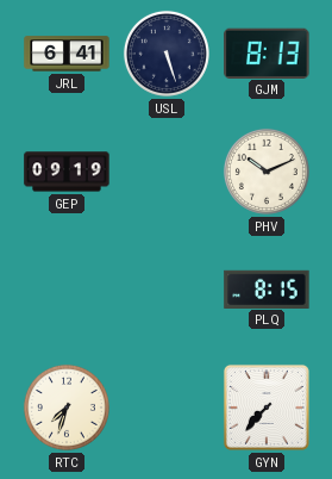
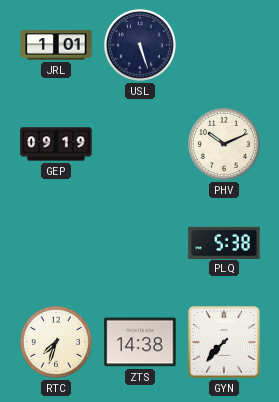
JRL: 6:41 -> 1:01 (56, 45)
GJM: 8:13 -> none (267, 52)
PLQ: 8:15 -> 5:38 (224, 242)
ZTS: none -> 14:38 (140, 342)
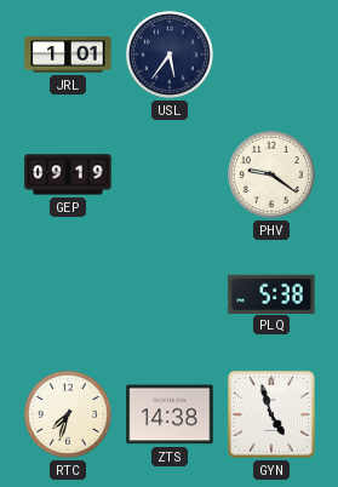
USL: 5:27 -> 5:36 (170, 55)
PHV: 10:11 -> 9:21 (271, 174)
GYN: 7:37 -> 4:57 (271, 414)
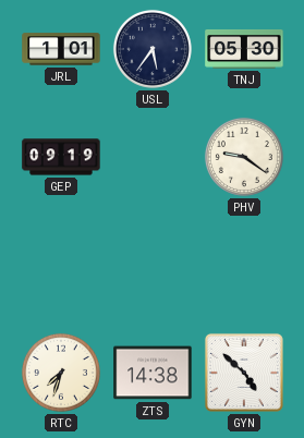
TNJ: none -> 05:30 (244, 49)
PLQ: 5:38 -> none (271, 293)
GYN: 4:57 -> 4:52 (244, 373)
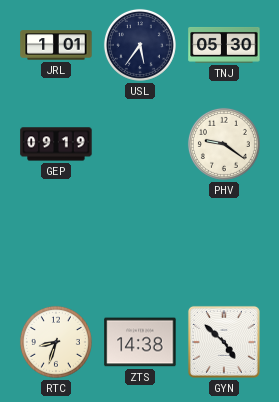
RTC: 7:33 -> 8:33 (56, 342)
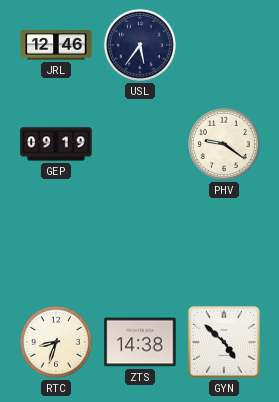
JRL: 1:01 -> 12:46 (56, 45)
TNJ: 05:30 -> none (224, 45)
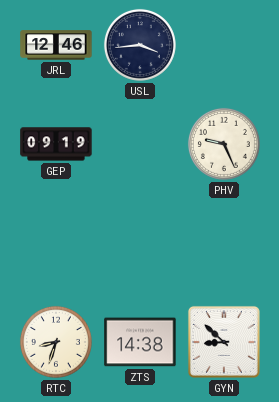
USL: 5:36 -> 3:44 (140, 45)
PHV: 9:21 -> 9:26 (224, 144)
GYN: 4:52 -> 8:52 (224, 342)
